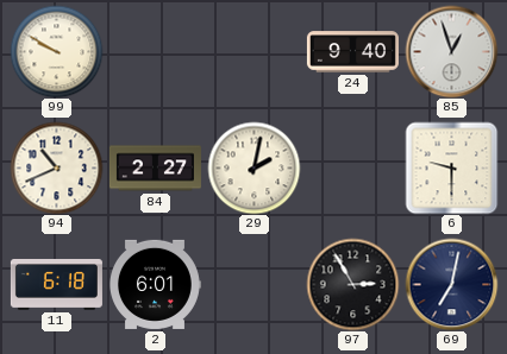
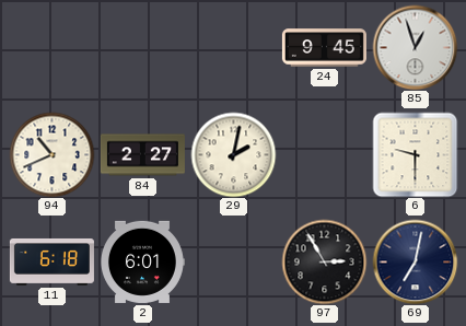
99: 9:50 -> none (56, 51)
24: 9:40 -> 9:45 (324, 48)
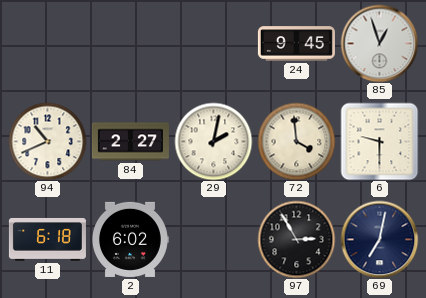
72: none -> 3:59 (296, 141)
2: 6:01 -> 6:02 (131, 239)
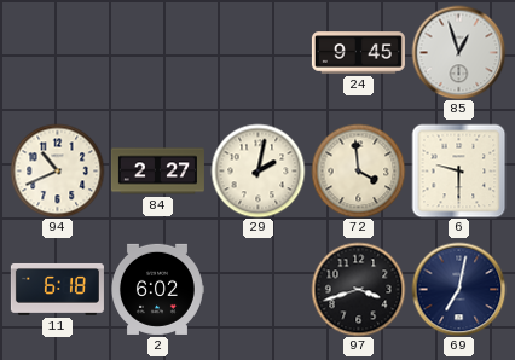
97: 2:55 -> 3:42 (358, 289)
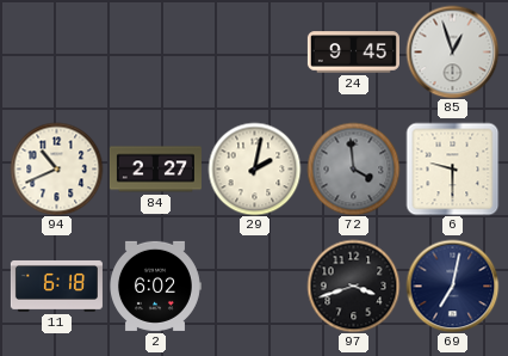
72 dial: cream -> grey (353, 168)
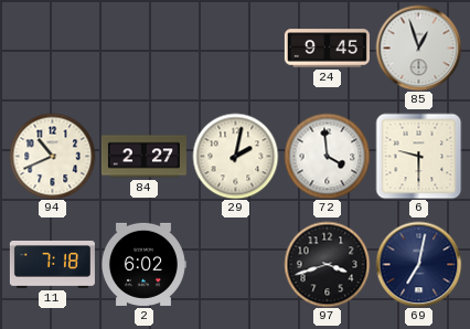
72 dial: grey -> white (327, 156)
11: 6:18 -> 7:18 (52, 264)
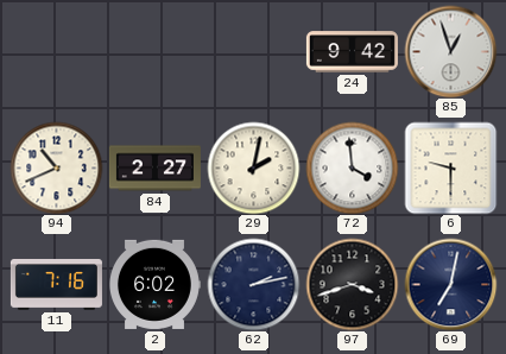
24: 9:45 -> 9:42 (352, 52)
11: 7:18 -> 7:16 (56, 284)
62: none -> 2:13 (253, 284)
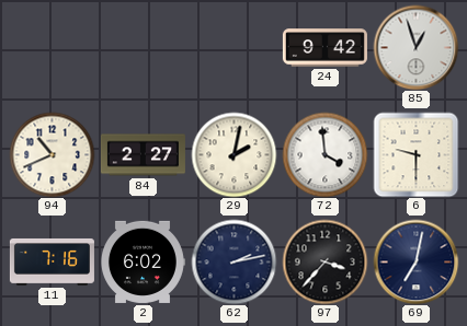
97: 3:42 -> 3:37 (324, 261)
